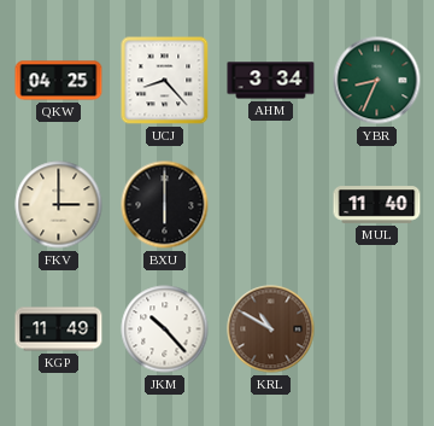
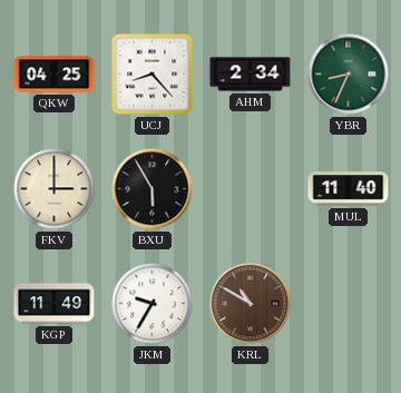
AHM: 3:34 -> 2:34 (251, 75)
BXU: 6:00 -> 5:55 (153, 189)
JKM: 10:23 -> 9:35 (153, 304)
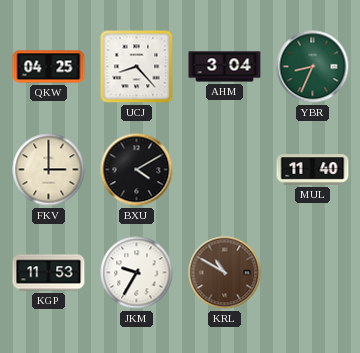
AHM: 2:34 -> 3:04 (225, 67)
BXU: 5:55 -> 4:10 (137, 170)
KGP: 11:49 -> 11:53 (49, 273)
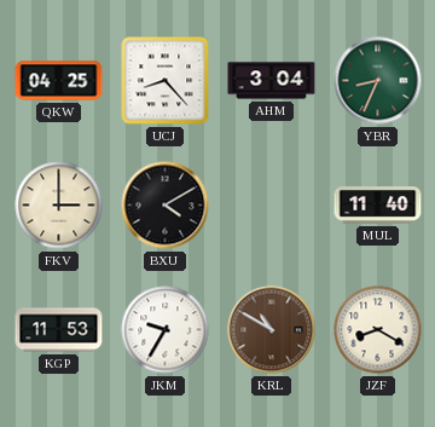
JZF: none -> 8:20 (378, 330)
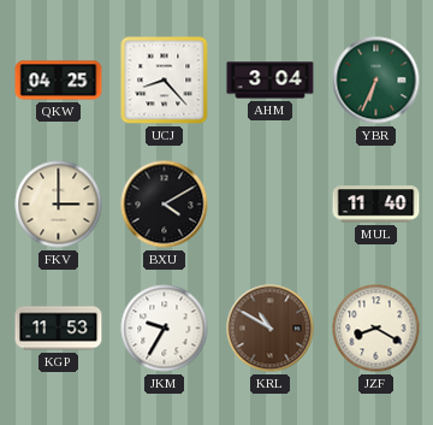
YBR: 8:34 -> 6:34 (376, 81)
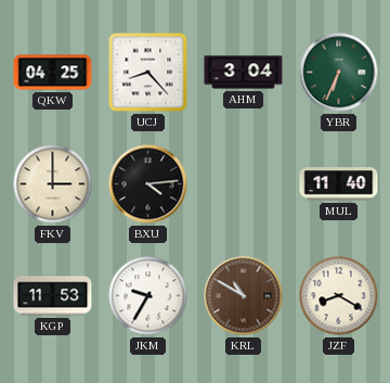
BXU: 4:10 -> 4:14 (148, 184)
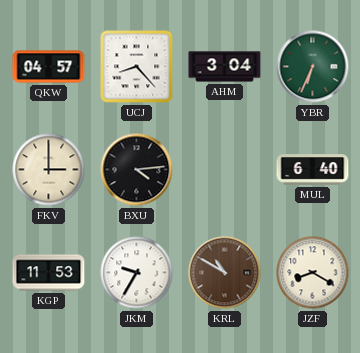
QKW: 04:25 -> 04:57 (49, 67)
MUL: 11:40 -> 6:40 (313, 170)
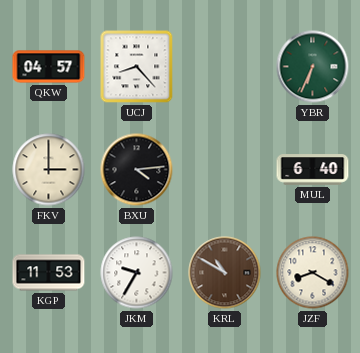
AHM: 3:04 -> none (225, 67)
